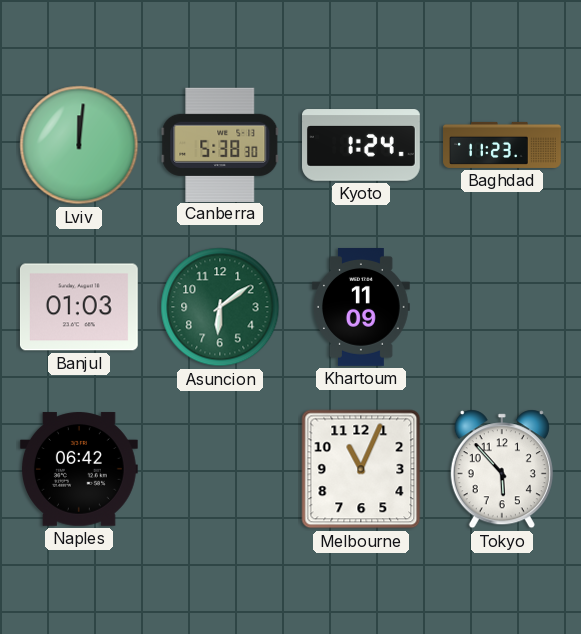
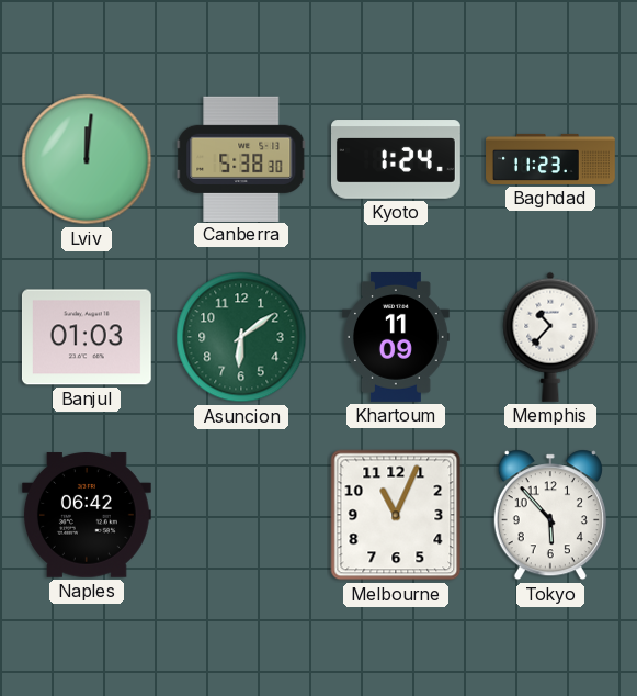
Memphis: none -> 10:37 (550, 337)
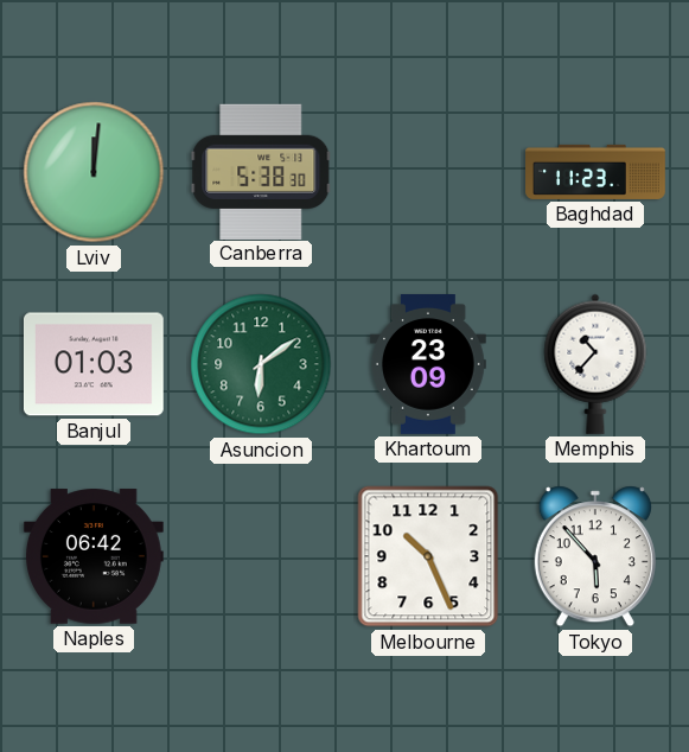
Kyoto: 1:24 -> none (397, 159)
Khartoum: 11:09 -> 23:09 (429, 365)
Melbourne: 11:04 -> 10:26 (428, 556)
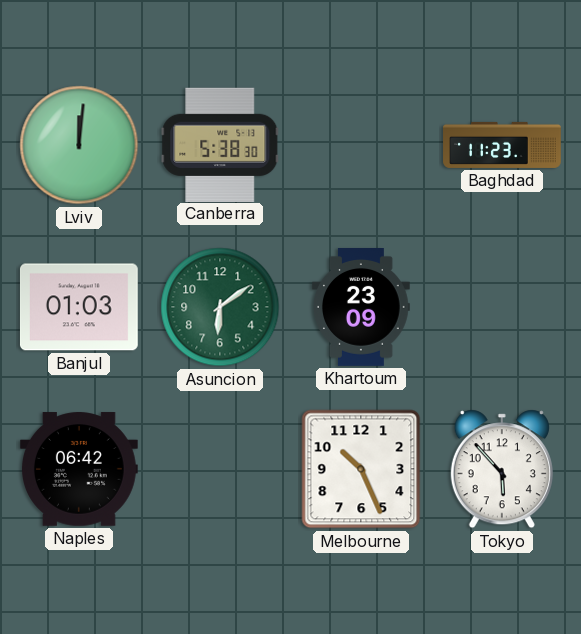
Memphis: 10:37 -> none (595, 364)
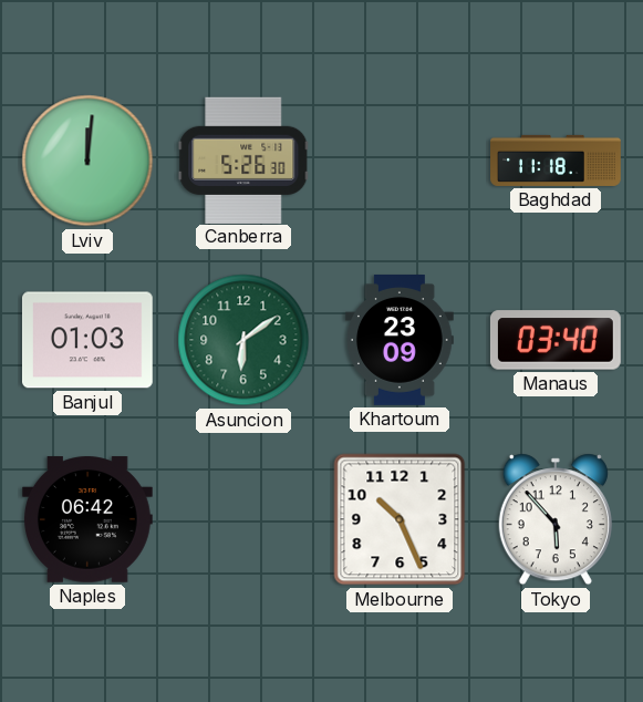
Canberra: 5:38 -> 5:26 (243, 159)
Baghdad: 11:23 -> 11:18 (556, 161)
Manaus: none -> 03:40 (556, 340)
